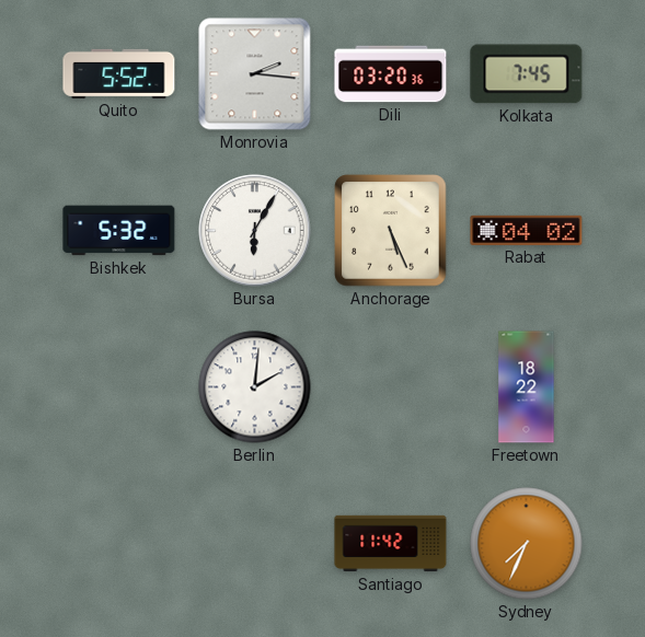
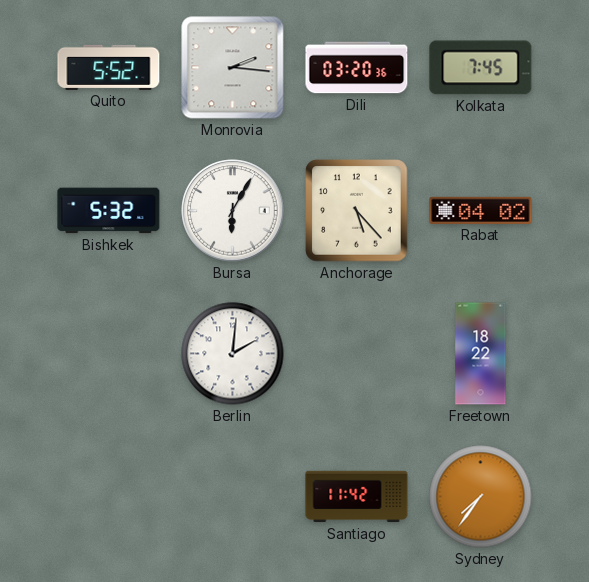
Anchorage: 5:26 -> 5:23 (357, 211)
Sydney: 7:34 -> 7:36 (481, 497)
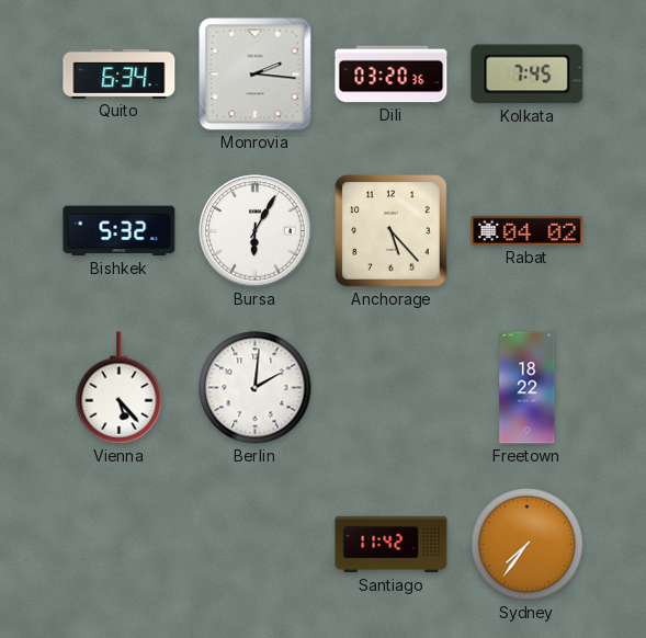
Quito: 5:52 -> 6:34 (120, 73)
Vienna: none -> 5:23 (120, 388)
